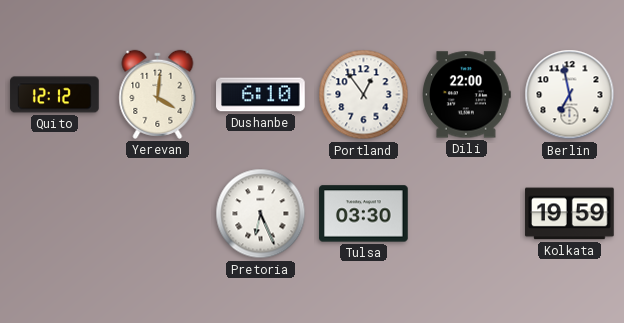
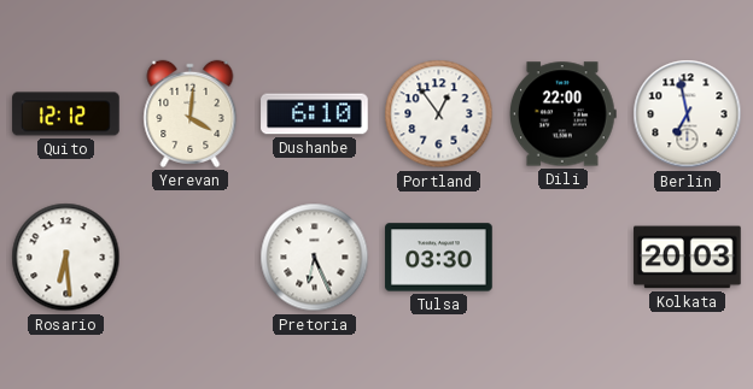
Rosario: none -> 6:29 (66, 258)
Kolkata: 19:59 -> 20:03 (688, 258)
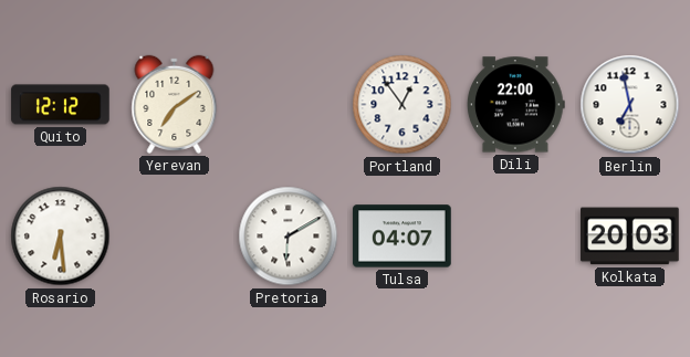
Yerevan: 4:01 -> 7:09 (175, 104)
Dushanbe: 6:10 -> none (315, 114)
Pretoria: 6:26 -> 6:10 (289, 237)
Tulsa: 03:30 -> 04:07 (402, 237)
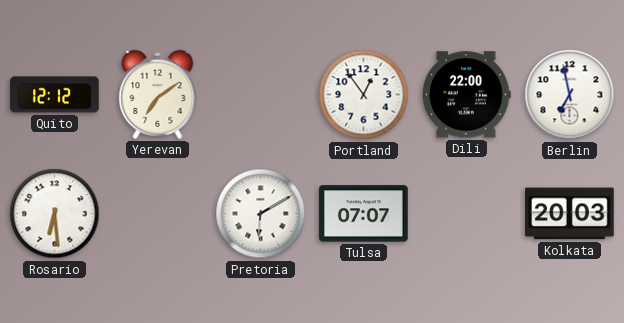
Tulsa: 04:07 -> 07:07 (364, 214)
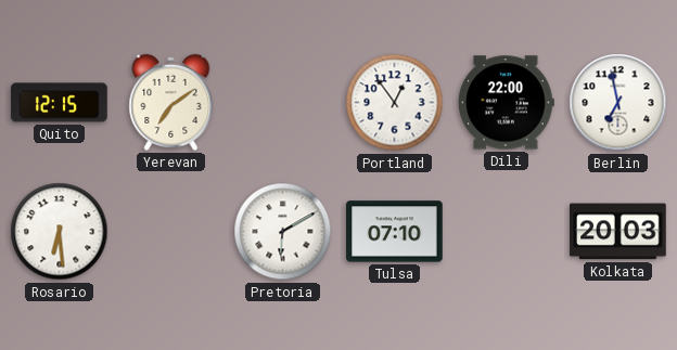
Quito: 12:12 -> 12:15 (60, 103)
Tulsa: 07:07 -> 07:10 (395, 232)
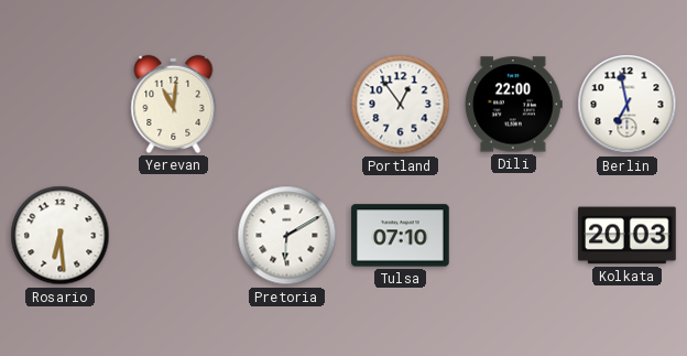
Quito: 12:15 -> none (60, 103)
Yerevan: 7:09 -> 11:01 (174, 104)
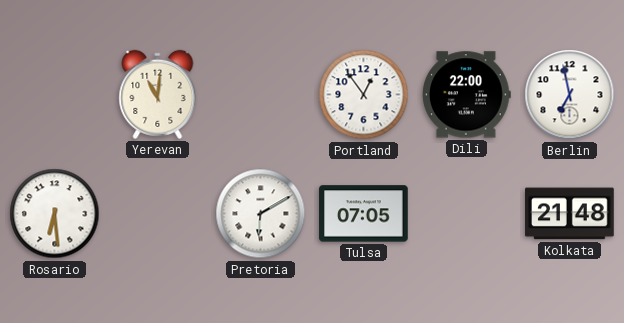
Tulsa: 07:10 -> 07:05 (364, 214)
Kolkata: 20:03 -> 21:48 (570, 214)
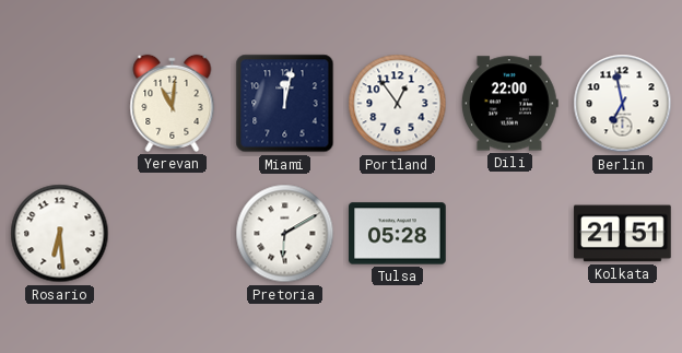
Miami: none -> 12:02 (285, 104)
Tulsa: 07:05 -> 05:28 (398, 234)
Kolkata: 21:48 -> 21:51 (623, 234)
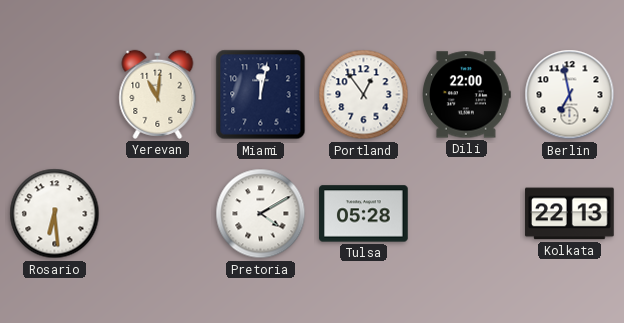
Pretoria: 6:10 -> 4:10 (261, 214)
Kolkata: 21:51 -> 22:13 (570, 214)
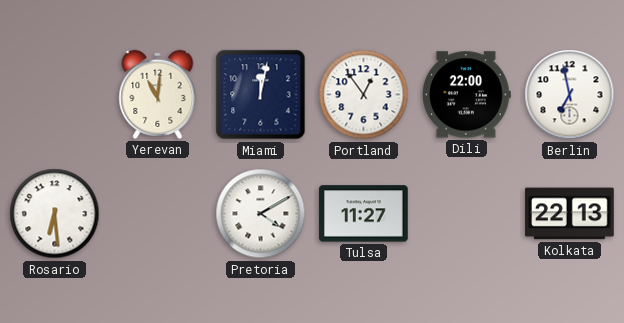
Tulsa: 05:28 -> 11:27 (364, 214)
